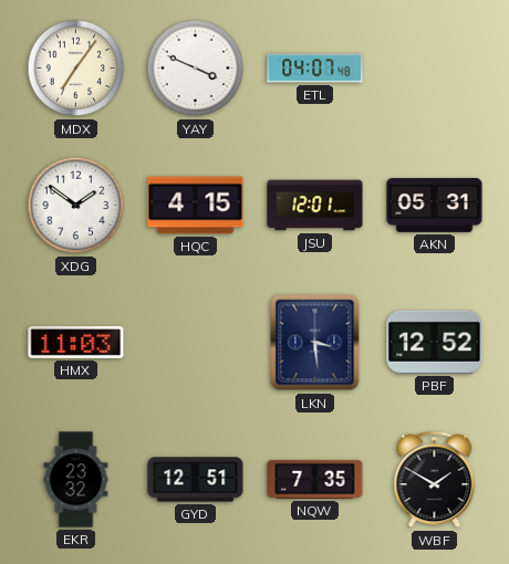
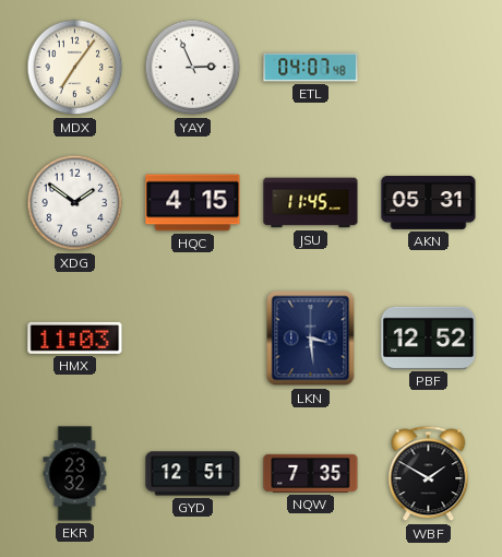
YAY: 3:49 -> 2:56 (193, 68)
JSU: 12:01 -> 11:45 (311, 203)
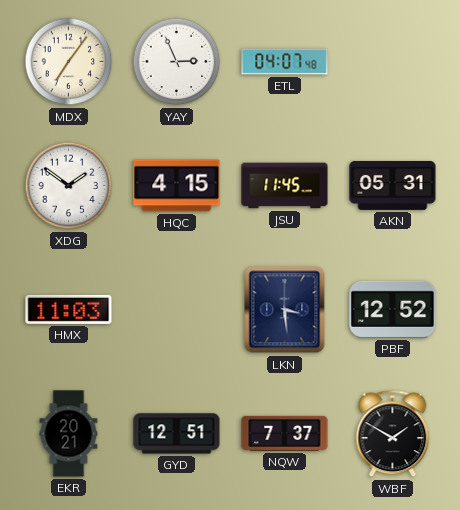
EKR: 23:32 -> 20:21 (69, 434)
NQW: 7:35 -> 7:37 (285, 433)
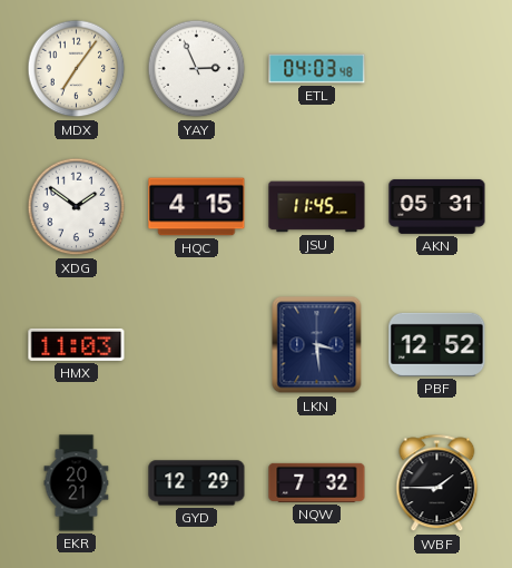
ETL: 04:07 -> 04:03 (317, 69)
GYD: 12:51 -> 12:29 (197, 483)
NQW: 7:37 -> 7:32 (317, 482)
WBF: 1:50 -> 1:45 (437, 483)
